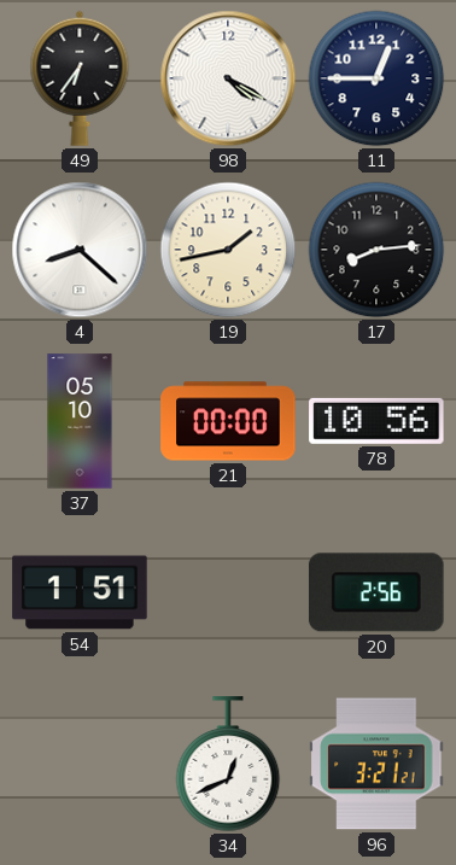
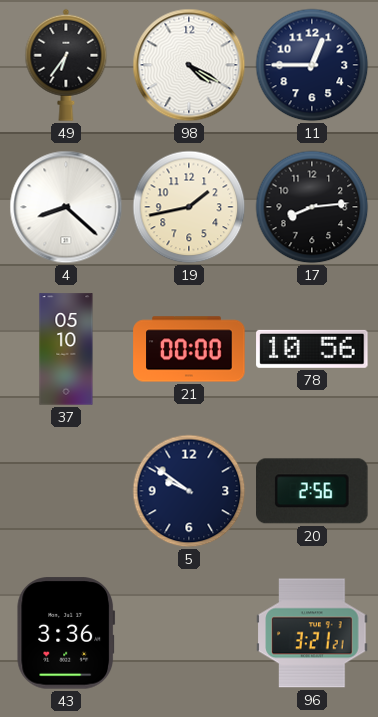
54: 1:51 -> none (80, 592)
5: none -> 9:51 (189, 491)
43: none -> 3:36 (66, 633)
34: 12:41 -> none (228, 765)
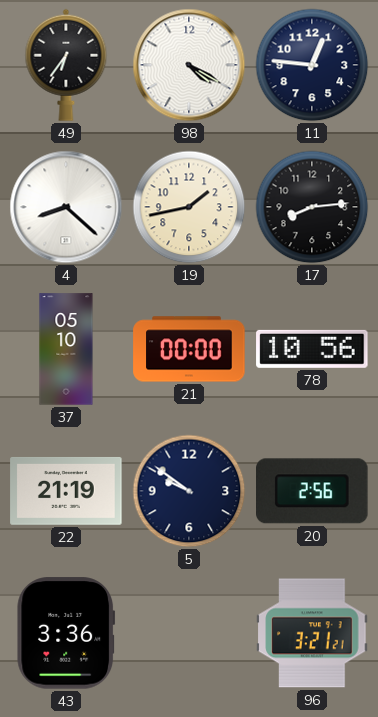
11: 12:45 -> 12:46 (312, 65)
22: none -> 21:19 (66, 491)
